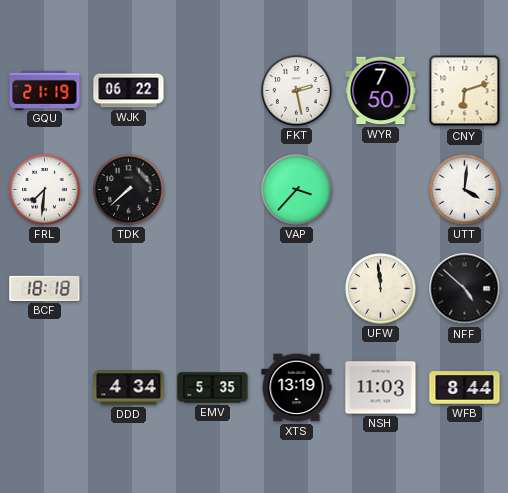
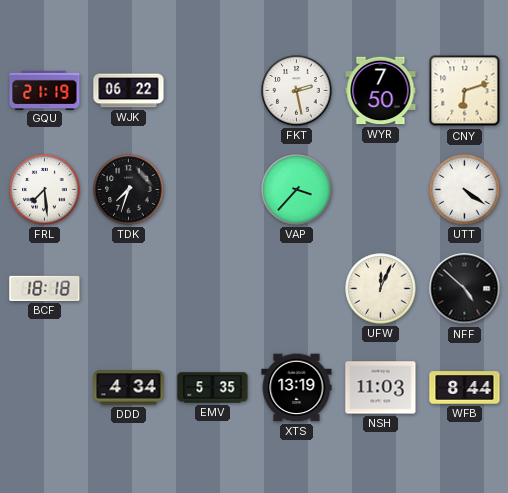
FRL: 7:31 -> 7:29 (45, 190)
TDK: 7:38 -> 7:33 (129, 190)
UTT: 4:01 -> 4:21 (465, 190)
UFW: 11:59 -> 12:04 (381, 289)
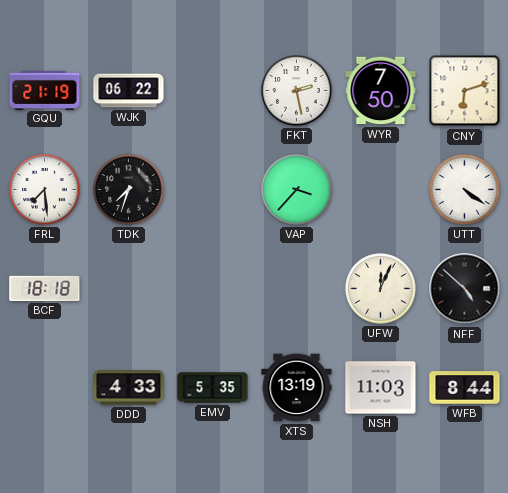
DDD: 4:34 -> 4:33 (129, 388)
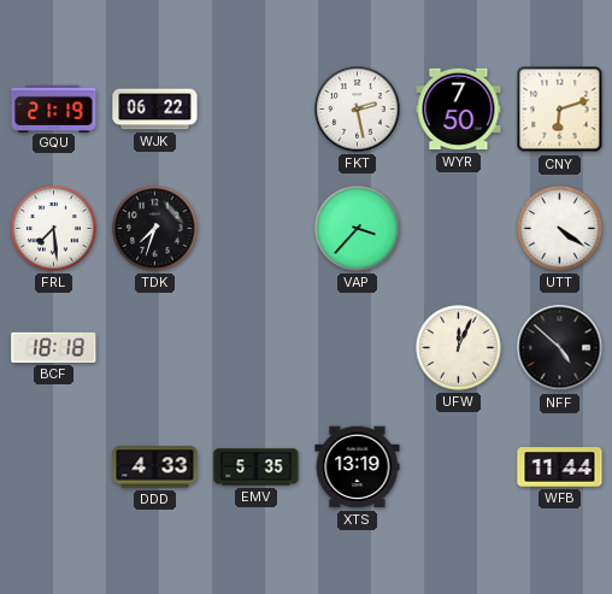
NSH: 11:03 -> none (381, 388)
WFB: 8:44 -> 11:44 (560, 467)
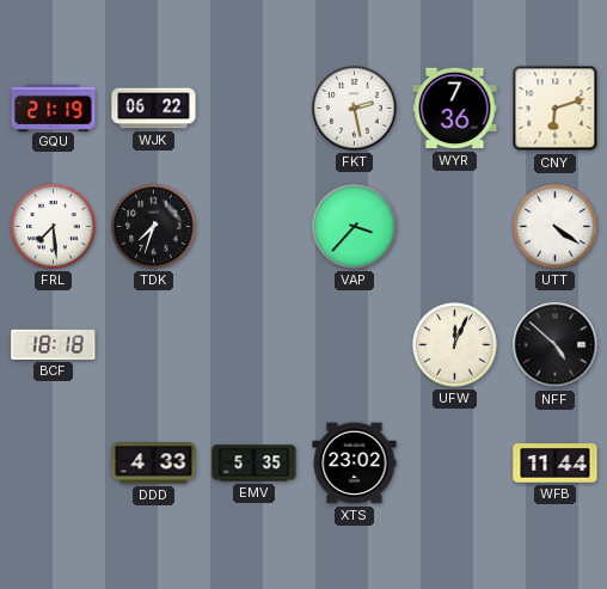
WYR: 7:50 -> 7:36 (455, 109)
XTS: 13:19 -> 23:02 (355, 464)
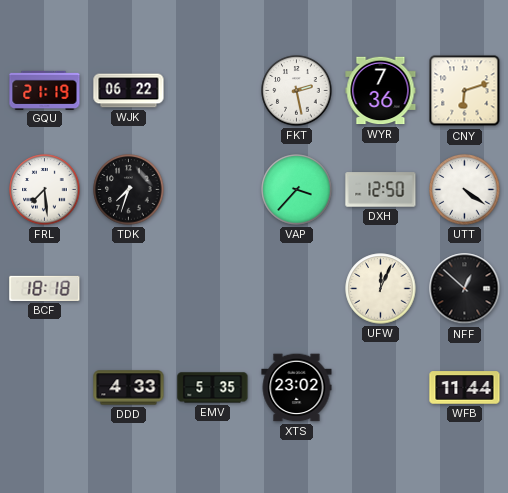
DXH: none -> 12:50 (381, 190)
NFF: 4:52 -> 12:52 (465, 289)
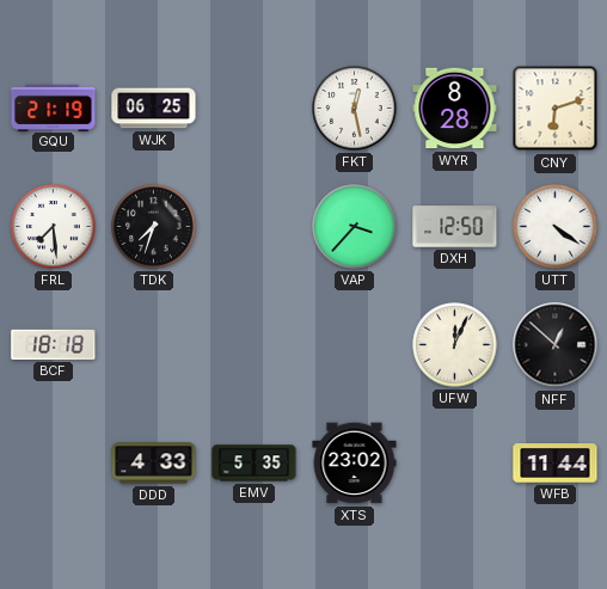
WJK: 06:22 -> 06:25 (154, 109)
FKT: 2:28 -> 12:28 (355, 109)
WYR: 7:36 -> 8:28 (455, 109)
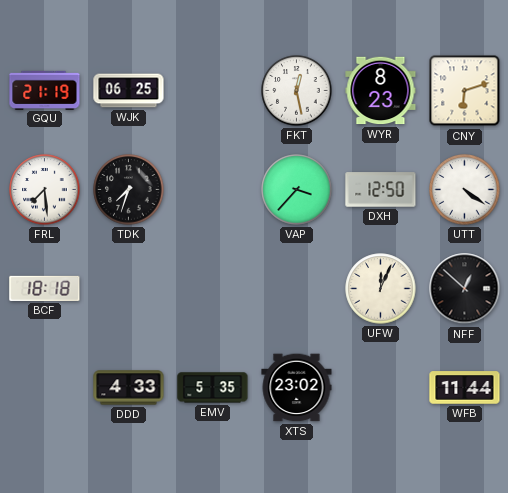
WYR: 8:28 -> 8:23 (381, 91)
